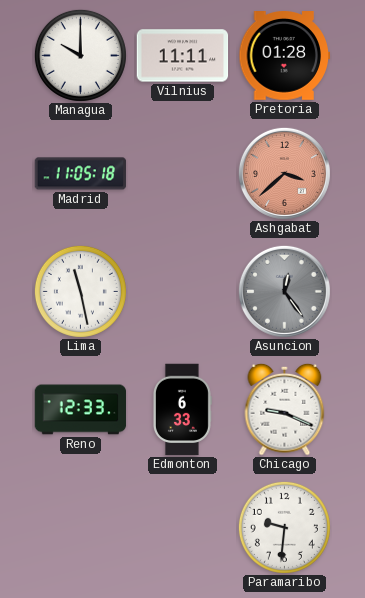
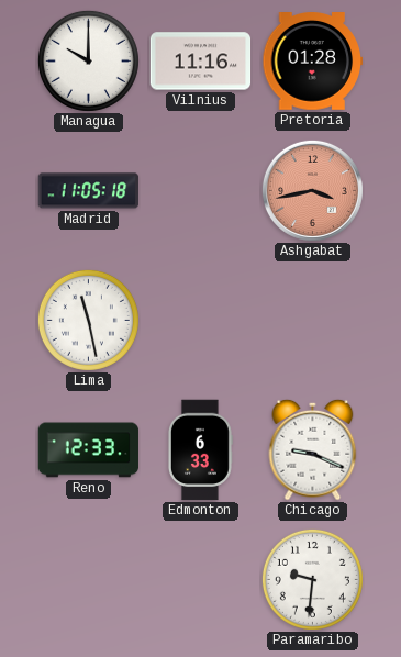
Vilnius: 11:11 -> 11:16 (201, 62)
Ashgabat: 3:38 -> 3:43 (312, 190)
Asuncion: 12:24 -> none (284, 291)
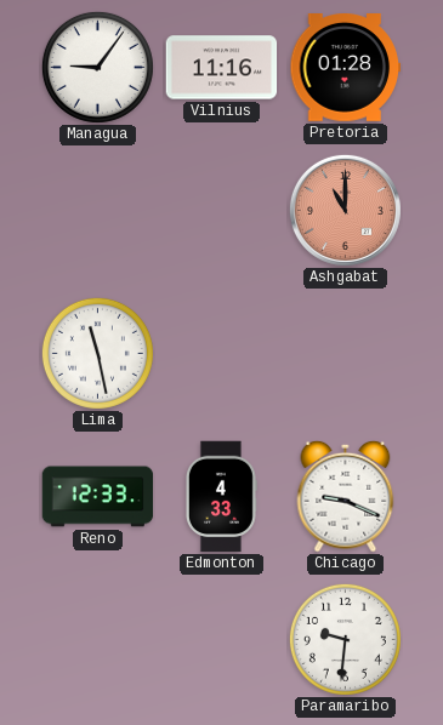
Managua: 10:00 -> 9:06 (97, 67)
Madrid: 11:05 -> none (89, 191)
Ashgabat: 3:43 -> 11:00 (345, 210)
Edmonton: 6:33 -> 4:33 (221, 497)
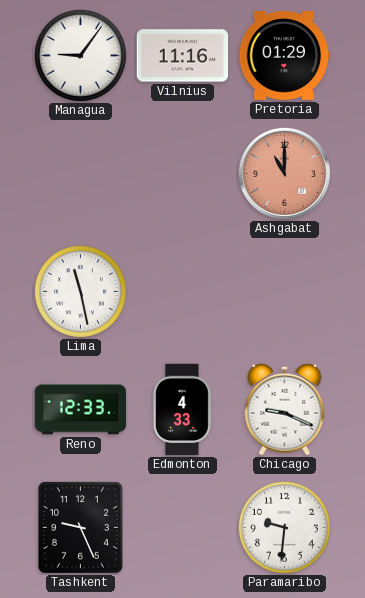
Pretoria: 01:28 -> 01:29 (285, 56)
Tashkent: none -> 9:26 (80, 527)
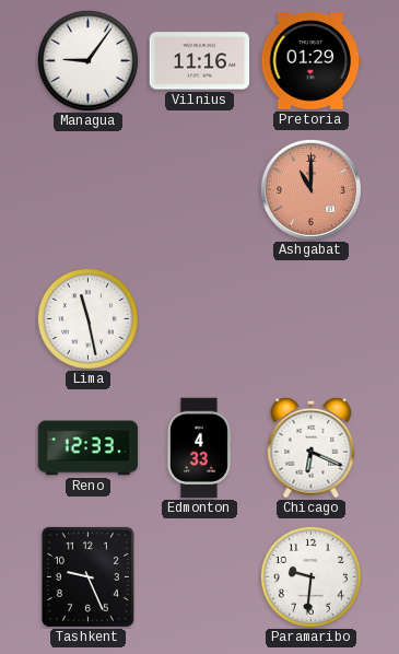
Chicago: 9:19 -> 6:19 (312, 447)
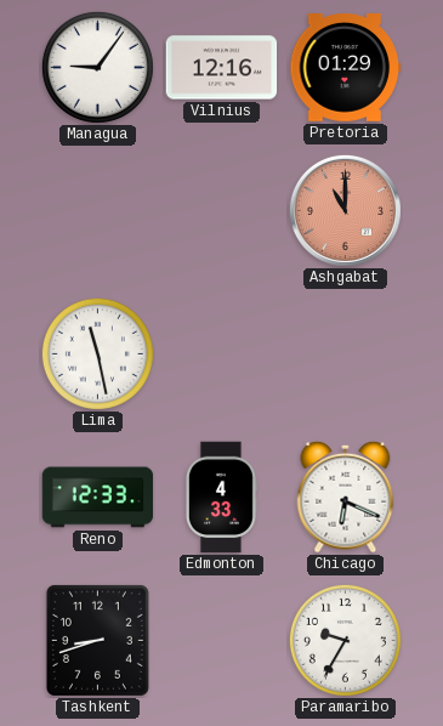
Vilnius: 11:16 -> 12:16 (222, 68)
Tashkent: 9:26 -> 8:42 (97, 640)
Paramaribo: 9:31 -> 9:35 (345, 640)
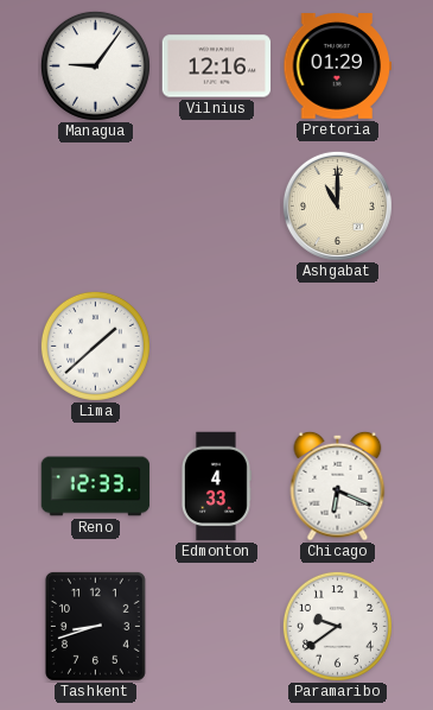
Ashgabat dial: salmon -> cream (337, 205)
Lima: 11:28 -> 1:38 (95, 346)
Paramaribo: 9:35 -> 9:39 (337, 626)
